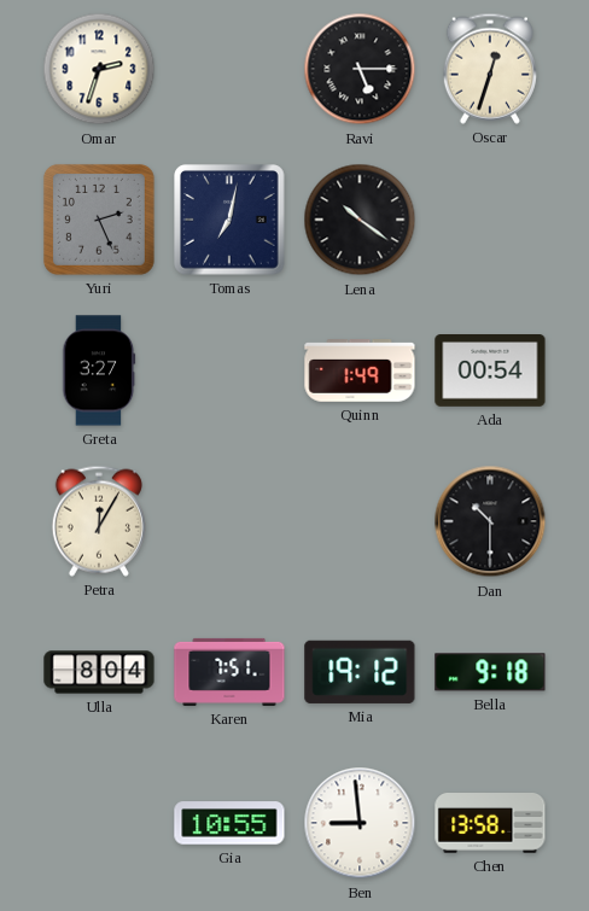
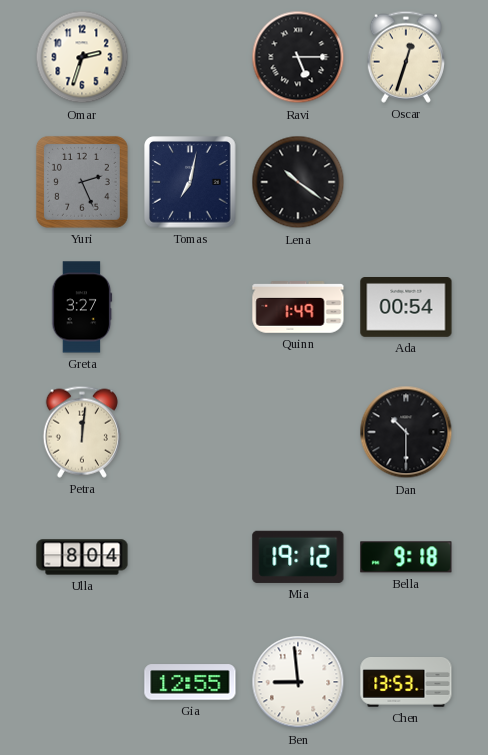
Petra: 12:05 -> 12:01 (82, 432)
Karen: 7:51 -> none (229, 672)
Gia: 10:55 -> 12:55 (190, 682)
Chen: 13:58 -> 13:53 (406, 682)
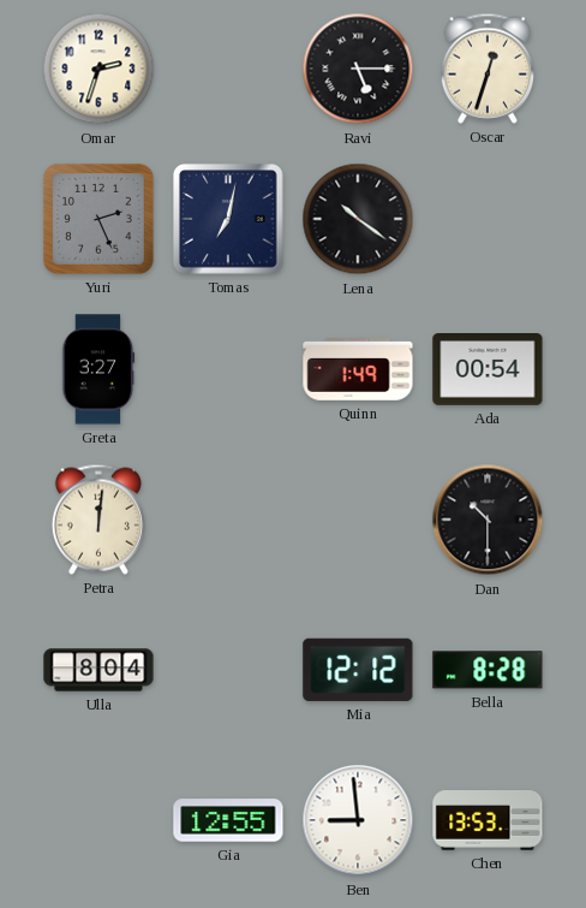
Mia: 19:12 -> 12:12 (358, 670)
Bella: 9:18 -> 8:28 (488, 670)
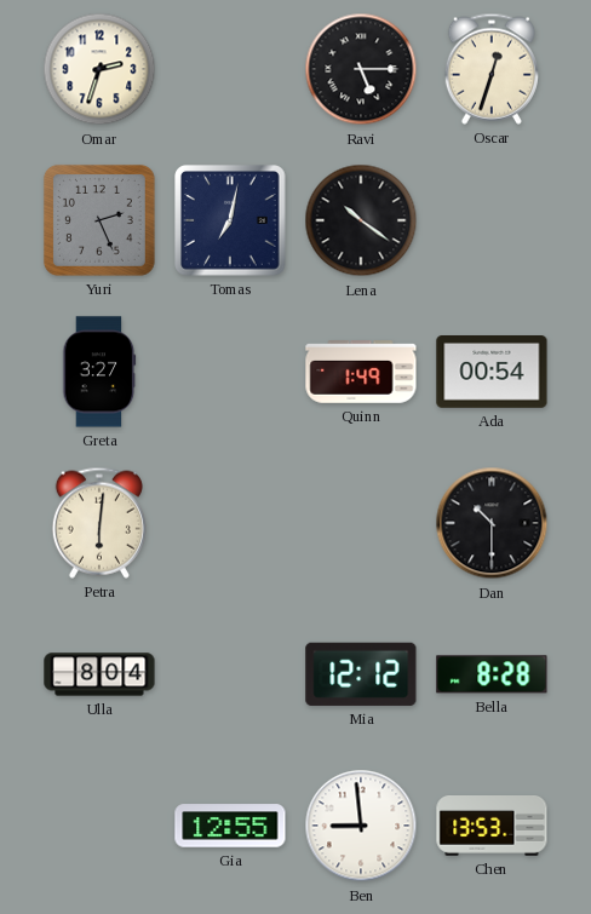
Petra: 12:01 -> 6:01 (99, 523)
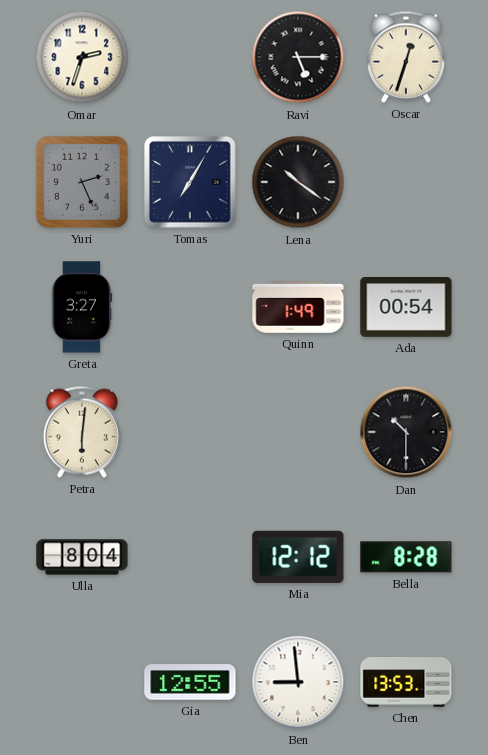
Tomas: 7:02 -> 7:05 (190, 182)
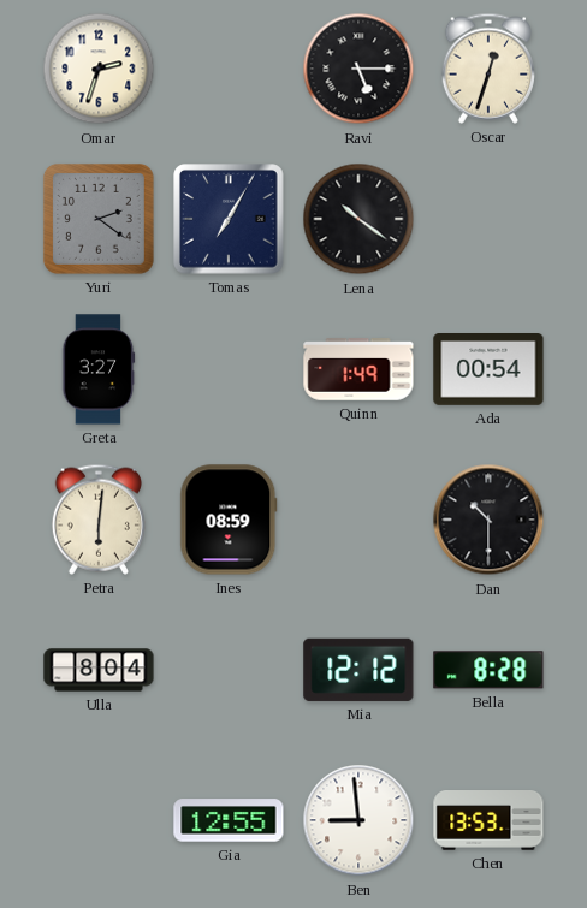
Yuri: 2:26 -> 2:21 (99, 219)
Ines: none -> 08:59 (229, 520)
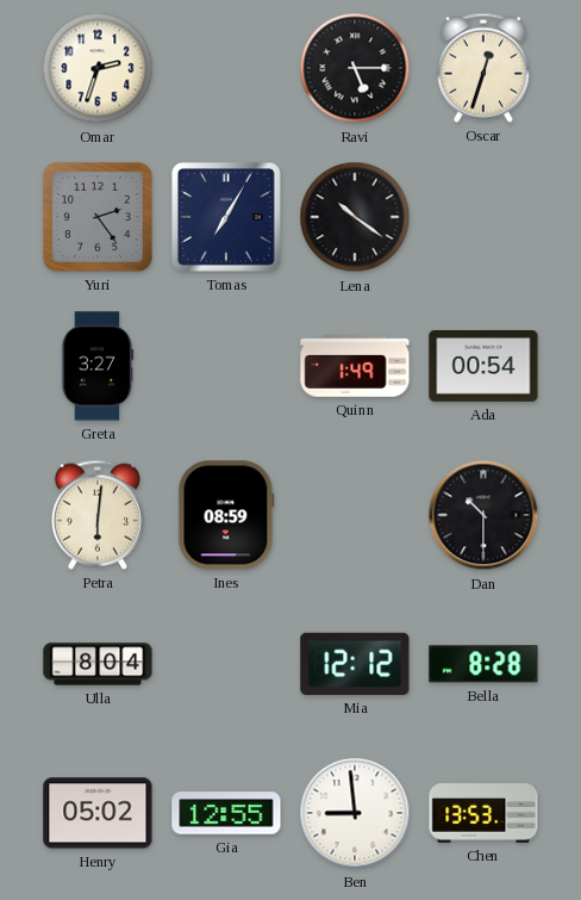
Yuri: 2:21 -> 2:24 (98, 217)
Henry: none -> 05:02 (98, 813)
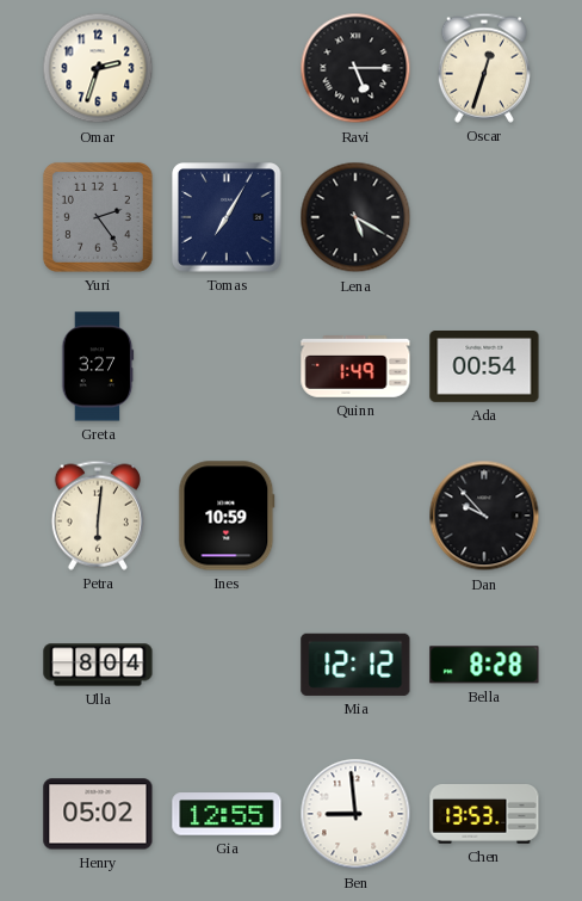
Lena: 10:21 -> 5:20 (355, 217)
Ines: 08:59 -> 10:59 (227, 516)
Dan: 10:30 -> 9:53 (484, 516)
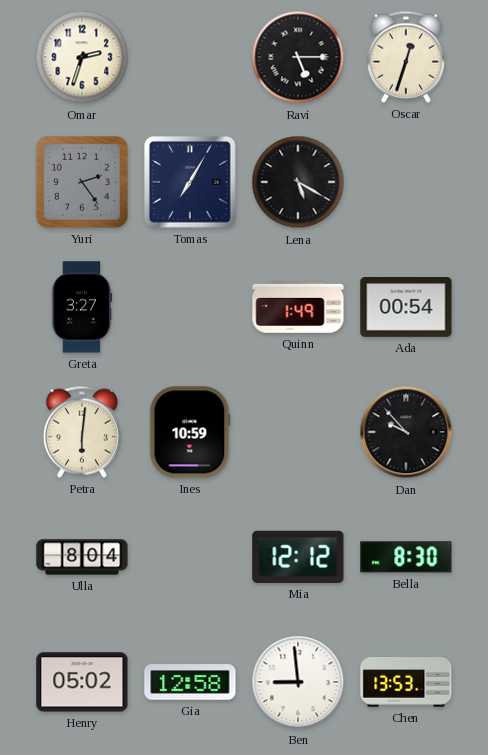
Bella: 8:28 -> 8:30 (406, 557)
Gia: 12:55 -> 12:58 (190, 682)
